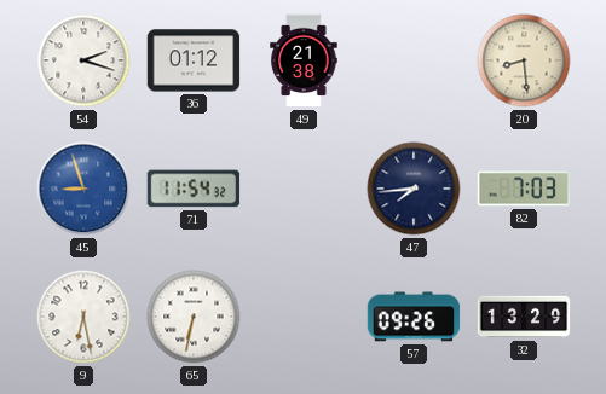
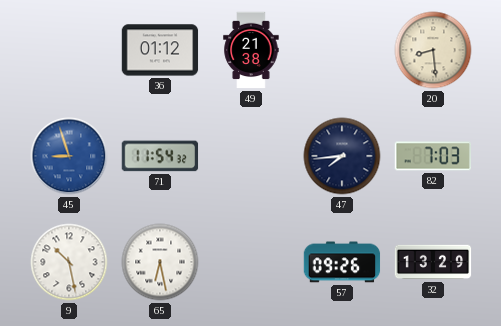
54: 2:18 -> none (83, 60)
9: 6:28 -> 10:28 (69, 262)
65: 6:32 -> 6:28 (160, 262)
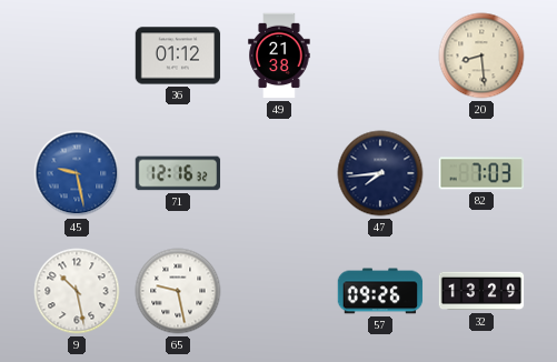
45: 8:57 -> 9:28 (77, 173)
71: 11:54 -> 12:16 (178, 173)
65: 6:28 -> 9:28 (178, 291)
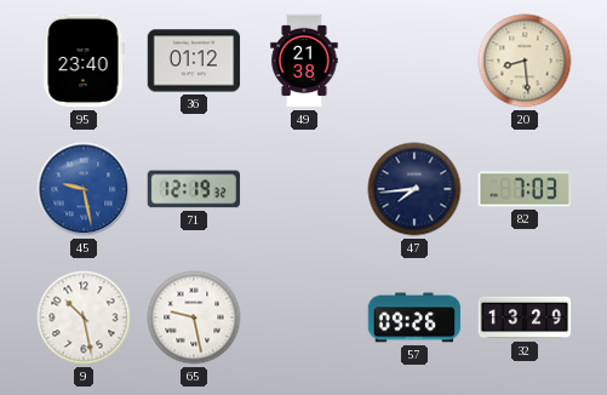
95: none -> 23:40 (84, 61)
71: 12:16 -> 12:19 (194, 189)
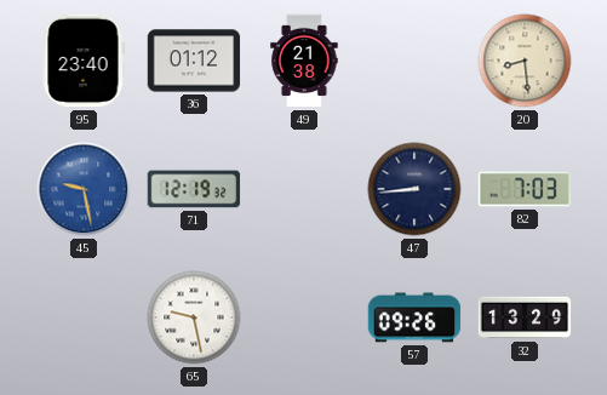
47: 7:44 -> 8:44 (414, 189)
9: 10:28 -> none (84, 317)
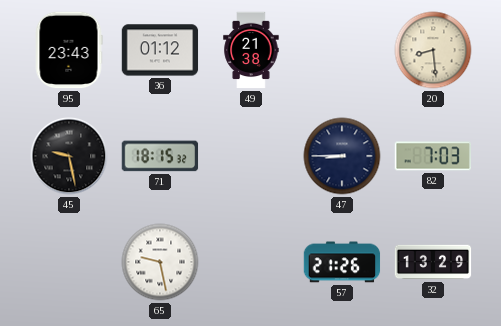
95: 23:40 -> 23:43 (69, 50)
45 dial: blue -> black (69, 156)
71: 12:19 -> 18:15 (160, 156)
47: 8:44 -> 8:45 (342, 156)
57: 09:26 -> 21:26 (342, 262)
